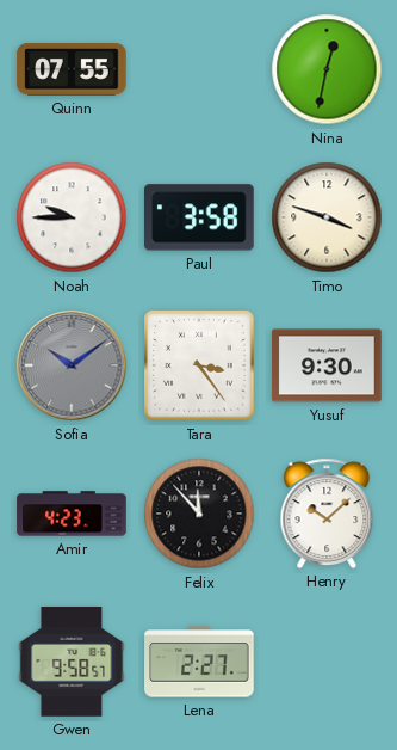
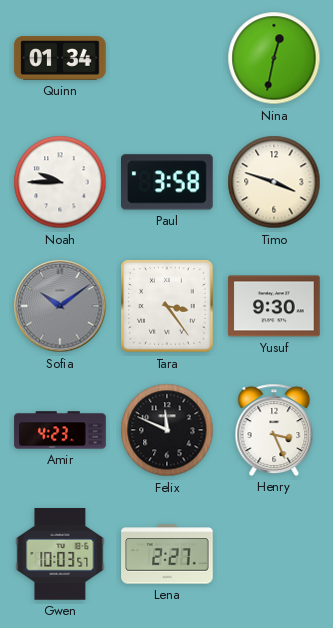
Quinn: 07:55 -> 01:34 (60, 58)
Felix: 11:53 -> 11:49 (167, 430)
Henry: 10:08 -> 3:26 (274, 430)
Gwen: 9:58 -> 10:03 (60, 554)
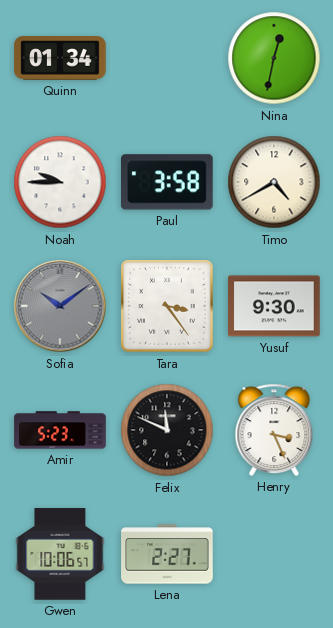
Timo: 3:48 -> 4:40 (274, 182)
Amir: 4:23 -> 5:23 (60, 430)
Gwen: 10:03 -> 10:06 (60, 554)
